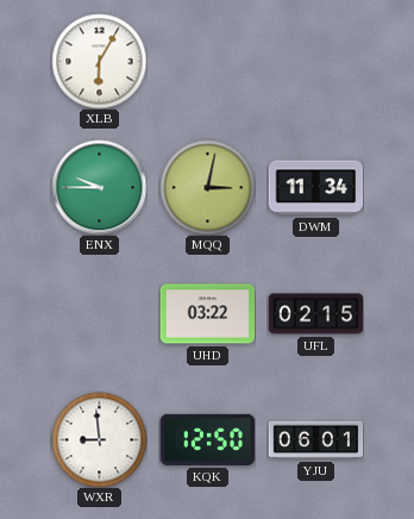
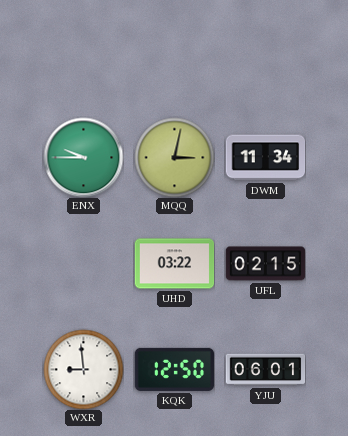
XLB: 6:05 -> none (99, 61)
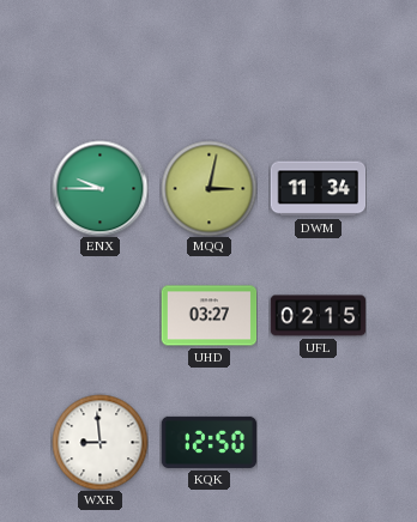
UHD: 03:22 -> 03:27 (208, 316)
YJU: 06:01 -> none (265, 370)
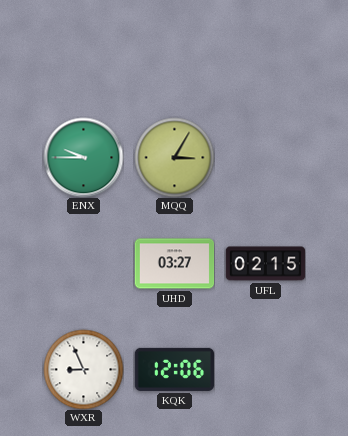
MQQ: 3:02 -> 3:05 (174, 157)
DWM: 11:34 -> none (318, 189)
WXR: 8:59 -> 8:56 (83, 369)
KQK: 12:50 -> 12:06 (174, 369)
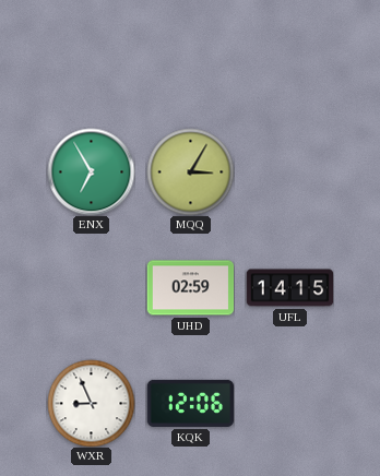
ENX: 9:45 -> 6:55 (91, 171)
UHD: 03:27 -> 02:59 (190, 288)
UFL: 02:15 -> 14:15 (289, 288)
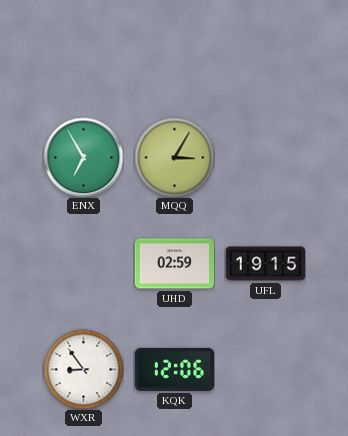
UFL: 14:15 -> 19:15 (265, 264)
WXR: 8:56 -> 8:54 (83, 369)
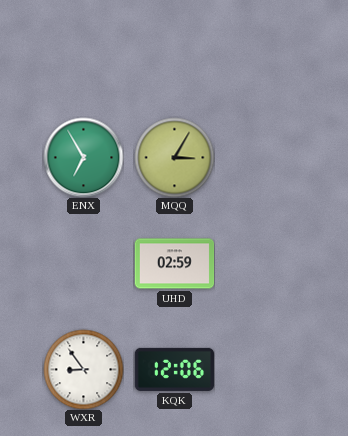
UFL: 19:15 -> none (265, 264)
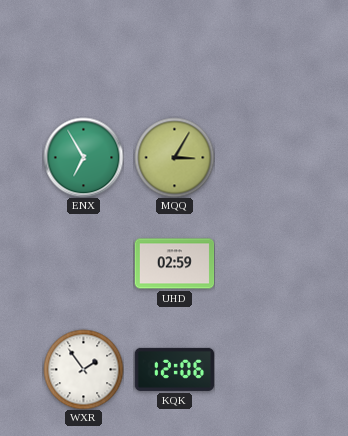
WXR: 8:54 -> 1:54 (83, 369)
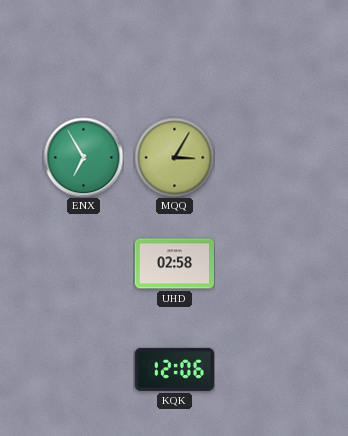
UHD: 02:59 -> 02:58 (174, 264)
WXR: 1:54 -> none (83, 369)
